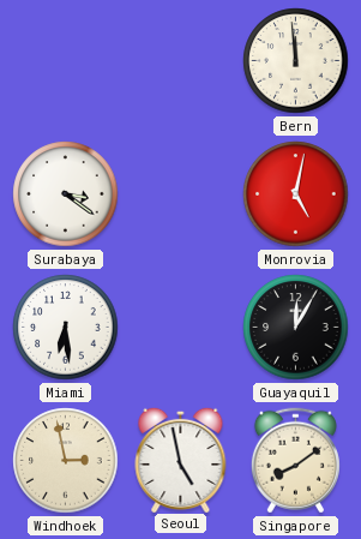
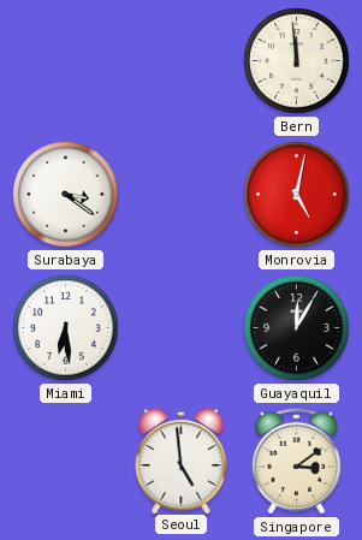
Windhoek: 2:58 -> none (66, 461)
Seoul: 4:58 -> 4:59 (182, 459)
Singapore: 8:09 -> 3:09 (296, 462)
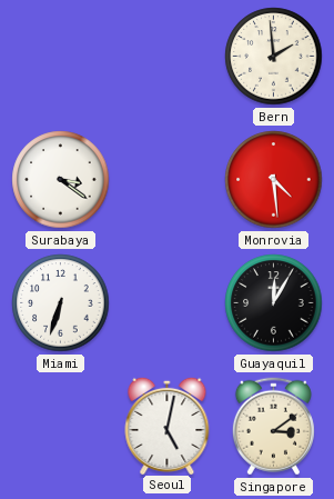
Bern: 11:59 -> 1:59 (274, 57)
Monrovia: 5:02 -> 4:29 (274, 180)
Miami: 6:29 -> 6:33 (61, 303)
Seoul: 4:59 -> 5:02 (168, 425)
